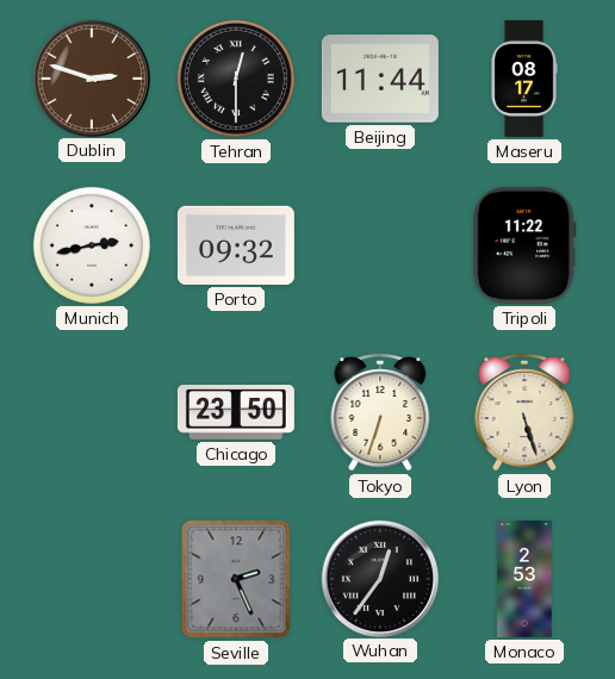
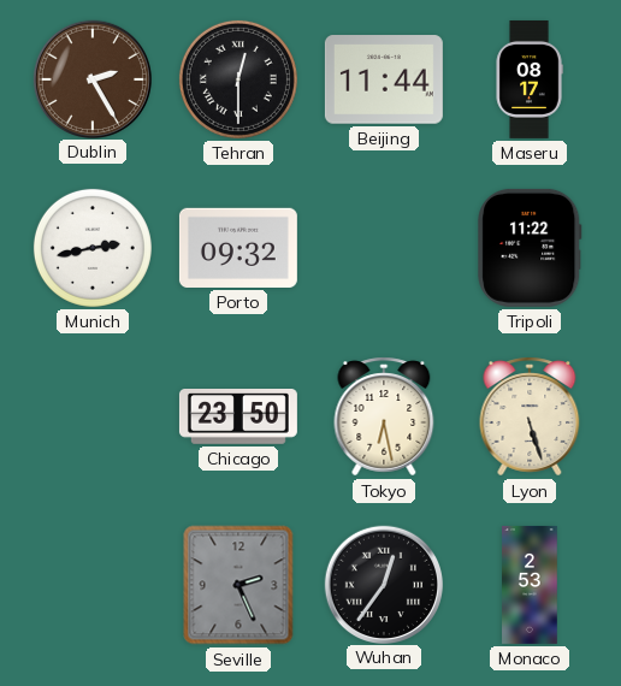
Dublin: 2:48 -> 2:25 (91, 78)
Tokyo: 6:33 -> 6:28 (384, 416)
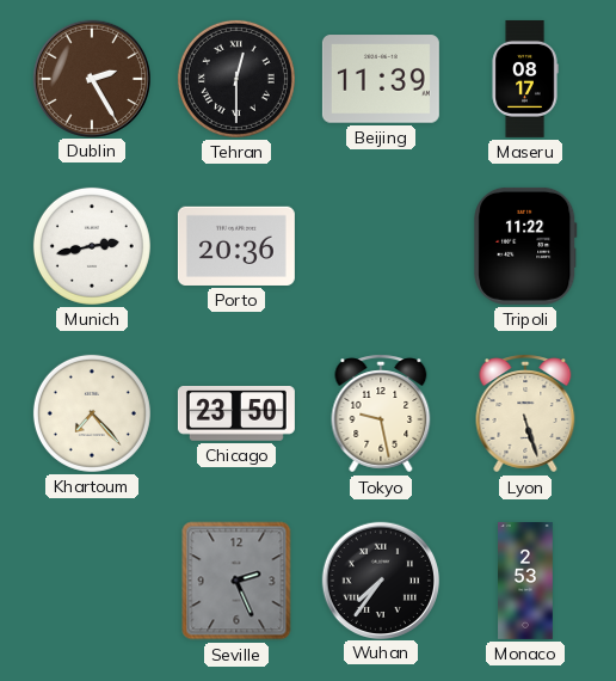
Beijing: 11:44 -> 11:39 (381, 79)
Porto: 09:32 -> 20:36 (236, 246)
Khartoum: none -> 7:23 (92, 413)
Tokyo: 6:28 -> 9:28 (381, 413)
Wuhan: 12:36 -> 7:36 (380, 579)
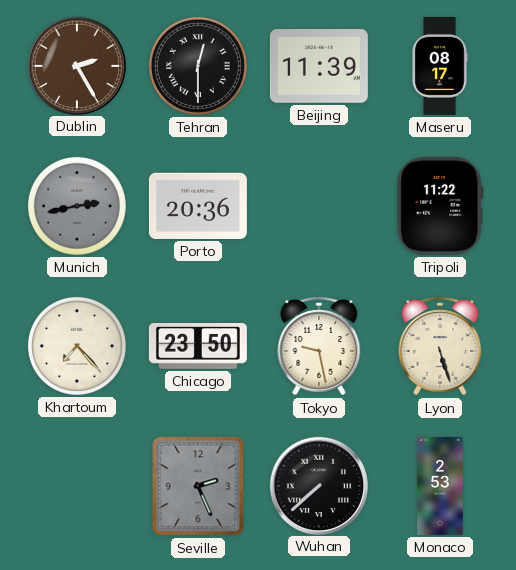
Munich dial: white -> grey (77, 206)
Wuhan: 7:36 -> 7:38 (318, 485)
